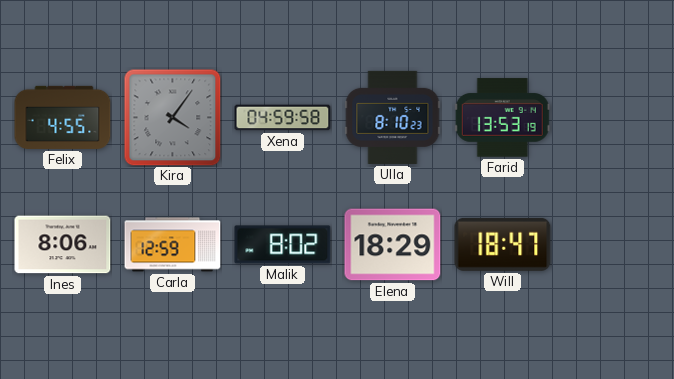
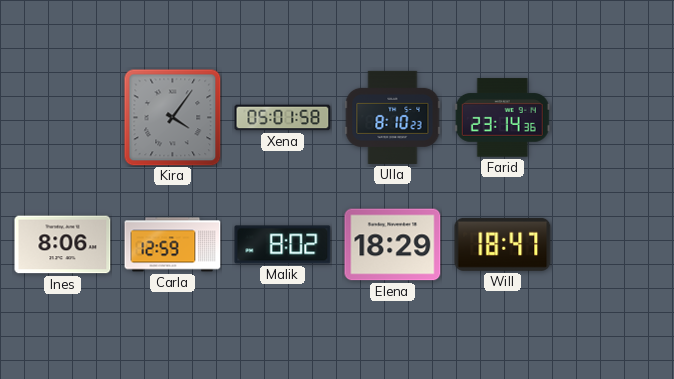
Felix: 4:55 -> none (63, 117)
Xena: 04:59 -> 05:01 (283, 118)
Farid: 13:53 -> 23:14 (502, 118)
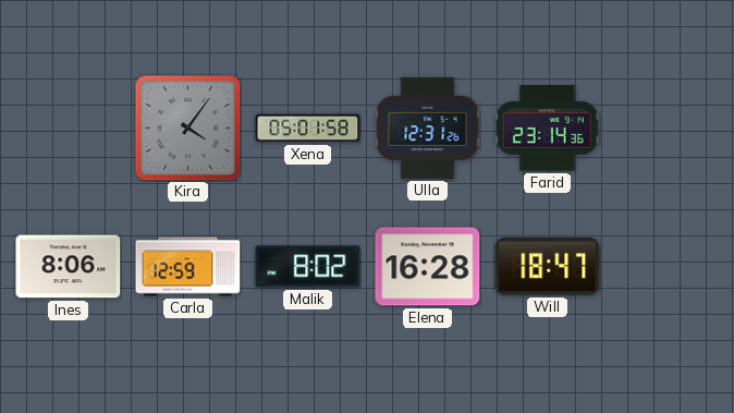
Ulla: 8:10 -> 12:31 (428, 127)
Elena: 18:29 -> 16:28 (428, 267)
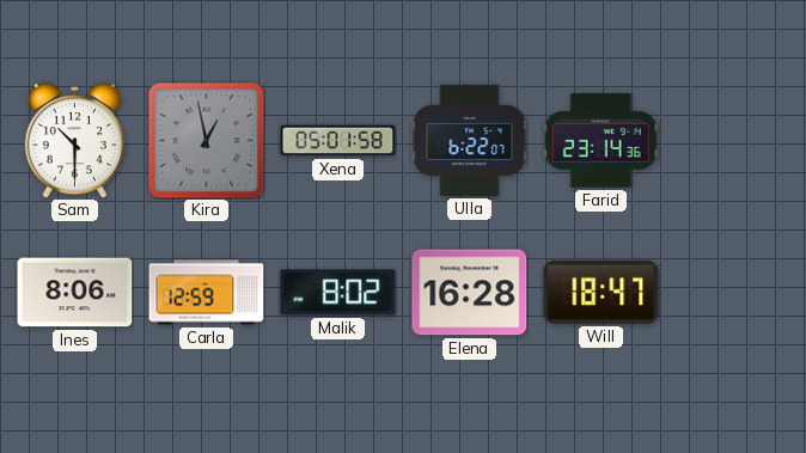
Sam: none -> 10:30 (74, 140)
Kira: 4:06 -> 12:58 (207, 141)
Ulla: 12:31 -> 6:22 (470, 140)
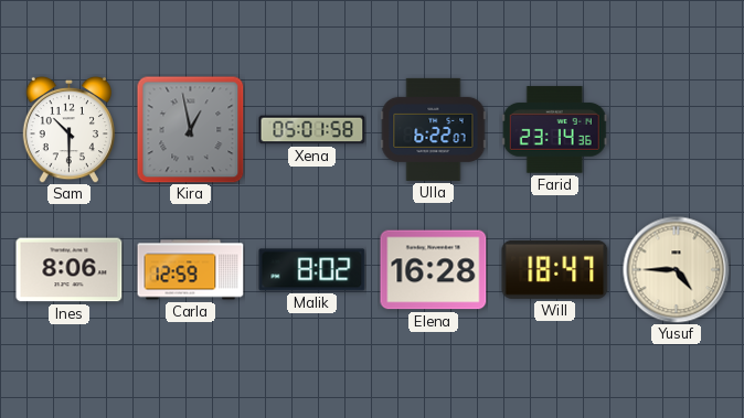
Yusuf: none -> 4:45 (677, 270)
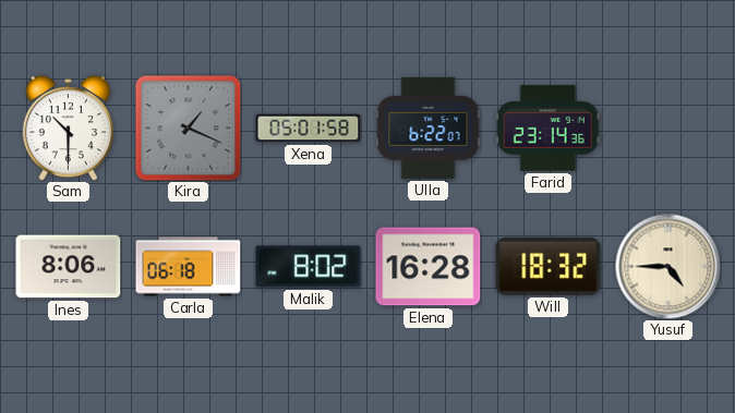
Kira: 12:58 -> 1:19 (189, 129)
Carla: 12:59 -> 06:18 (189, 267)
Will: 18:47 -> 18:32 (549, 266)
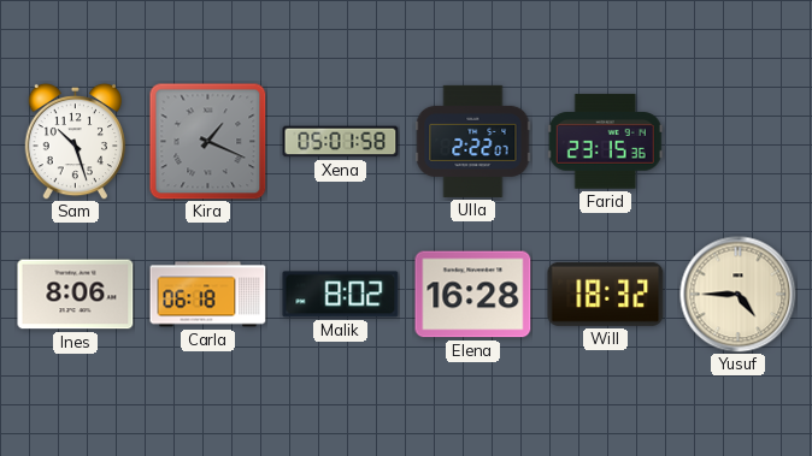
Sam: 10:30 -> 10:27 (75, 141)
Ulla: 6:22 -> 2:22 (473, 141)
Farid: 23:14 -> 23:15 (605, 142)
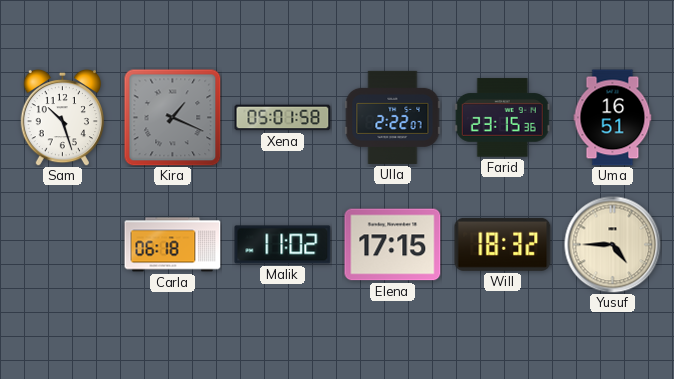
Uma: none -> 16:51 (613, 118)
Ines: 8:06 -> none (76, 295)
Malik: 8:02 -> 11:02 (283, 245)
Elena: 16:28 -> 17:15 (393, 245)
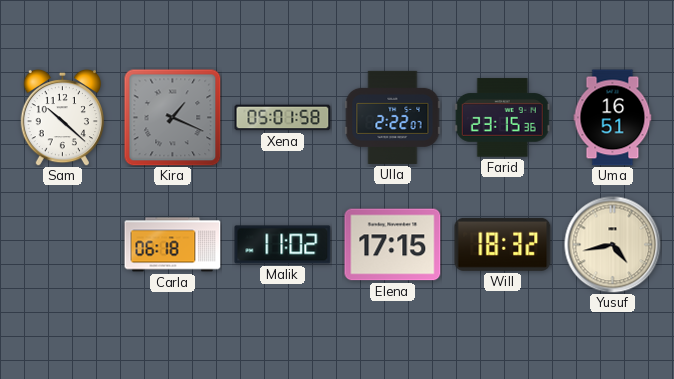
Sam: 10:27 -> 10:22 (62, 117)
Yusuf: 4:45 -> 4:43 (613, 245)
